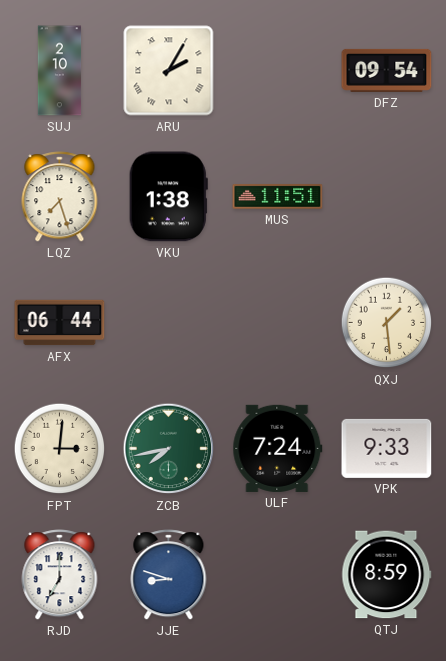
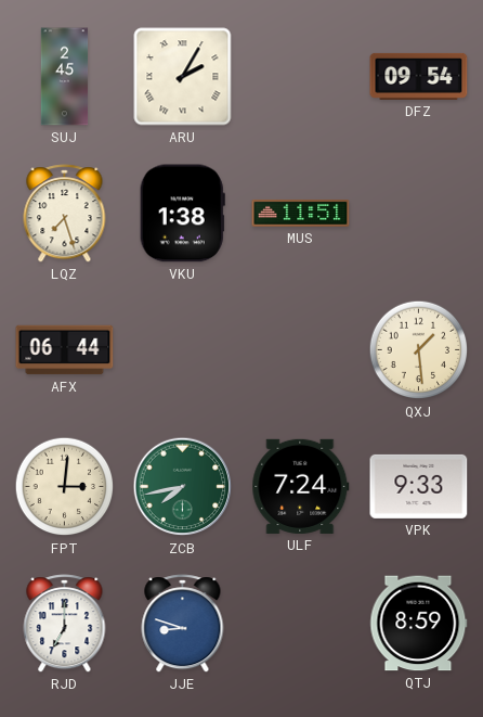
SUJ: 2:10 -> 2:45 (65, 77)
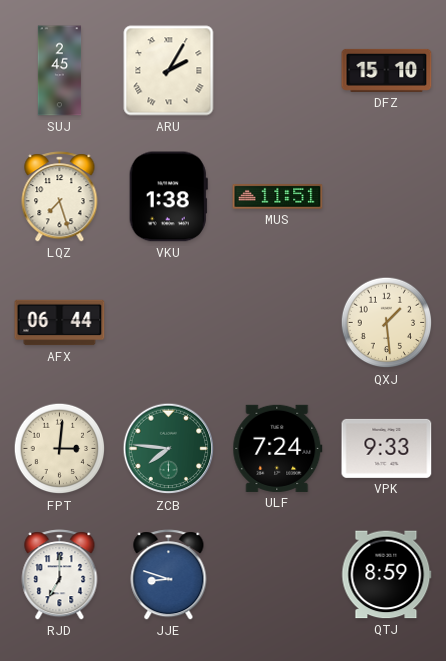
DFZ: 09:54 -> 15:10 (387, 70)
ZCB: 7:43 -> 7:46 (169, 449)
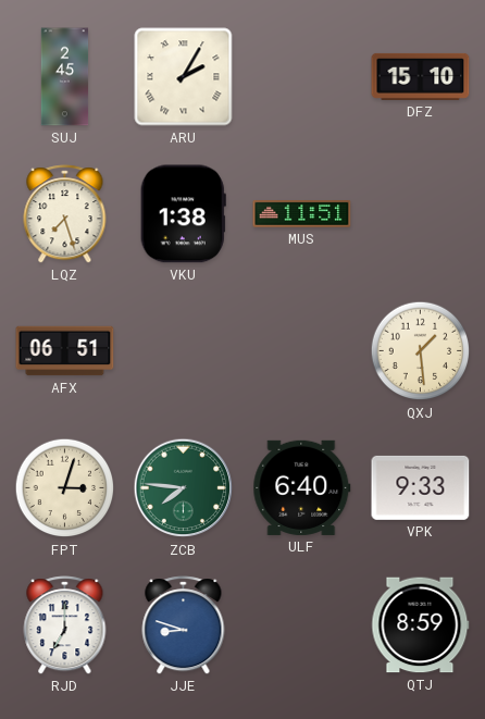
AFX: 06:44 -> 06:51 (65, 351)
FPT: 3:01 -> 3:03 (65, 488)
ULF: 7:24 -> 6:40 (302, 487)
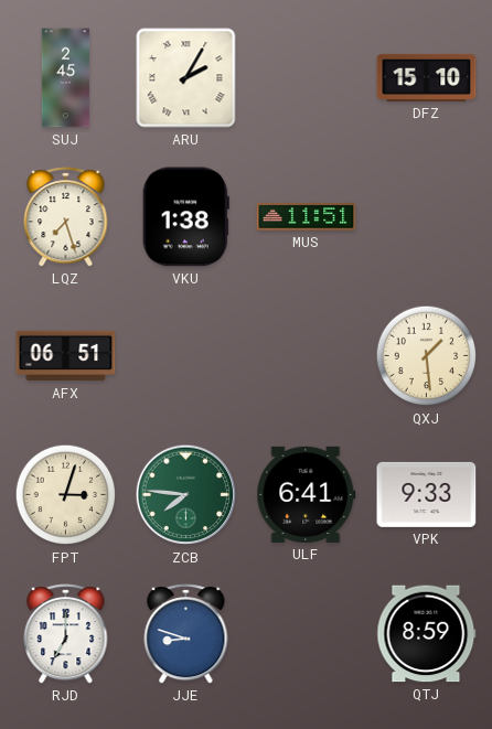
ULF: 6:40 -> 6:41 (307, 494)
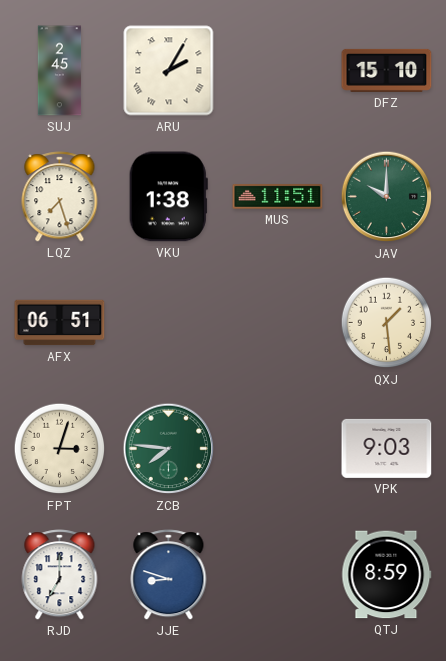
JAV: none -> 10:00 (387, 197)
ULF: 6:41 -> none (307, 494)
VPK: 9:33 -> 9:03 (387, 448)
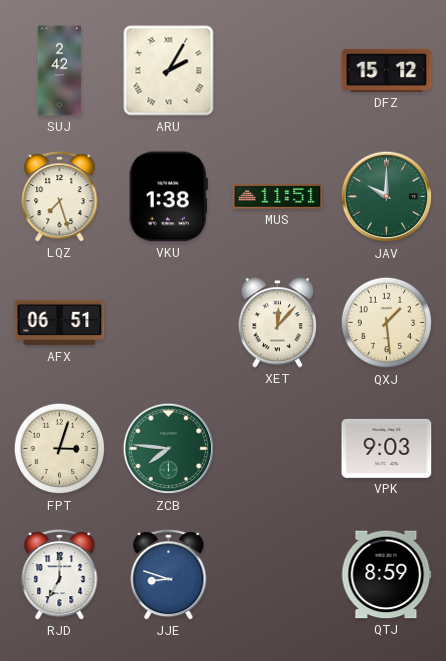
SUJ: 2:45 -> 2:42 (60, 71)
DFZ: 15:10 -> 15:12 (387, 70)
XET: none -> 12:07 (278, 323)
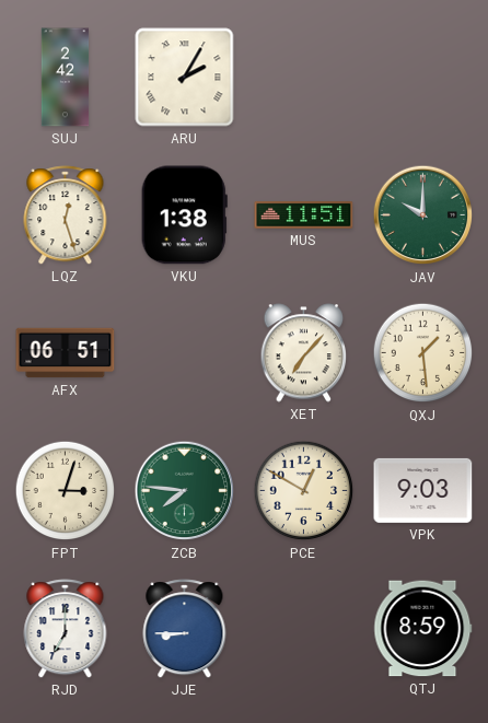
DFZ: 15:12 -> none (387, 70)
LQZ: 7:27 -> 12:27 (66, 215)
XET: 12:07 -> 7:07 (304, 353)
PCE: none -> 12:50 (304, 491)
JJE: 8:48 -> 8:45 (185, 629)
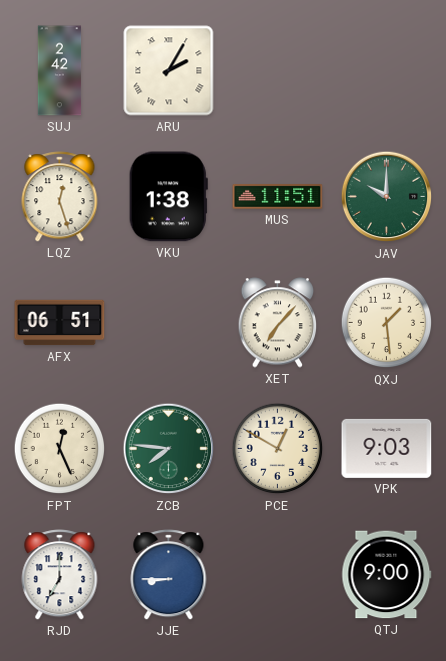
FPT: 3:03 -> 12:26 (60, 449)
QTJ: 8:59 -> 9:00 (387, 575)
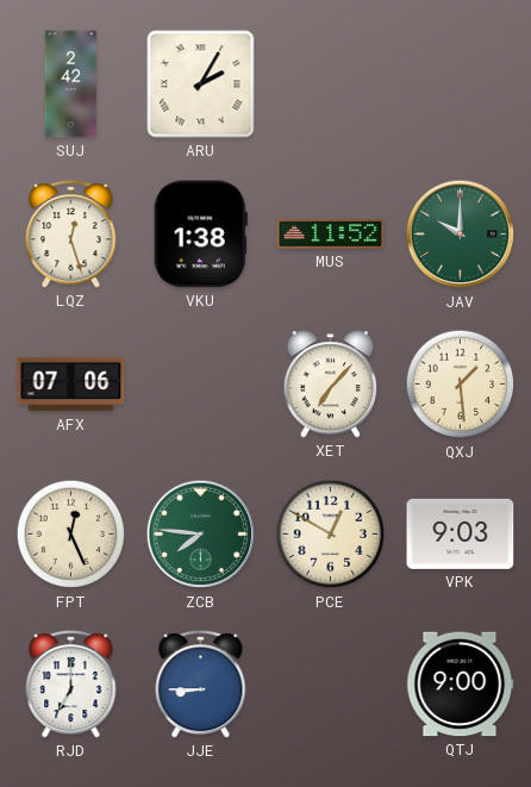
MUS: 11:51 -> 11:52 (331, 233)
AFX: 06:51 -> 07:06 (71, 385)
